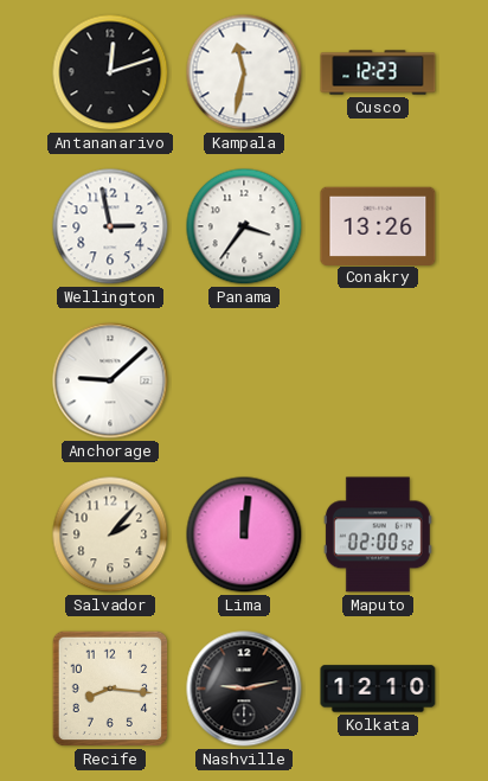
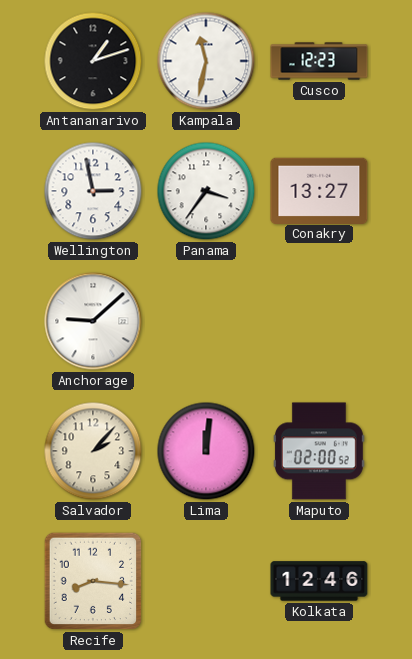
Antananarivo: 12:12 -> 1:12 (93, 61)
Conakry: 13:26 -> 13:27 (319, 190)
Nashville: 9:13 -> none (244, 689)
Kolkata: 12:10 -> 12:46 (319, 581)
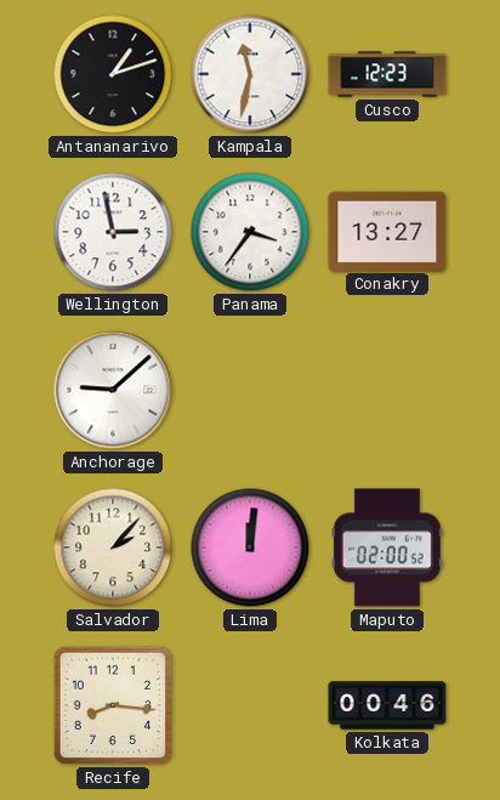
Kolkata: 12:46 -> 00:46 (387, 705)
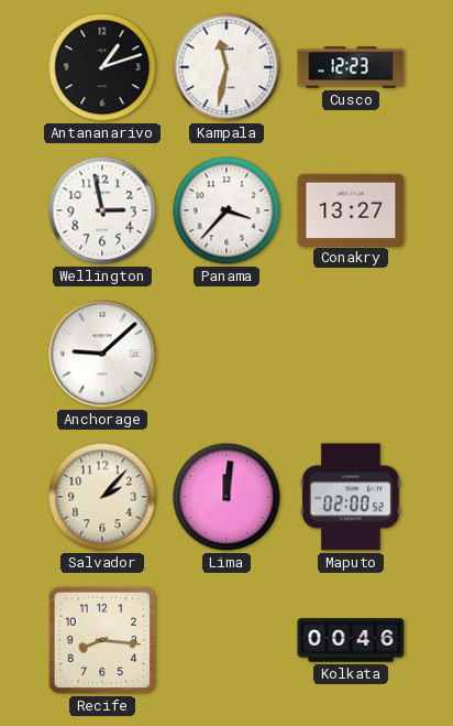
Panama: 3:36 -> 3:37 (226, 210)
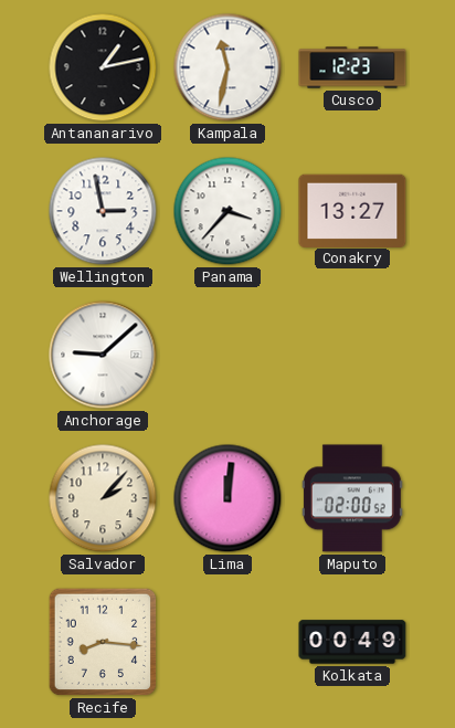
Antananarivo: 1:12 -> 1:13 (103, 67)
Kolkata: 00:46 -> 00:49 (352, 642)
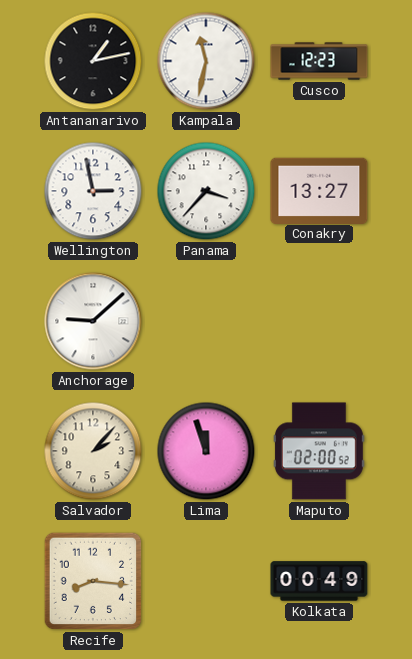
Lima: 12:01 -> 11:57 (206, 451)
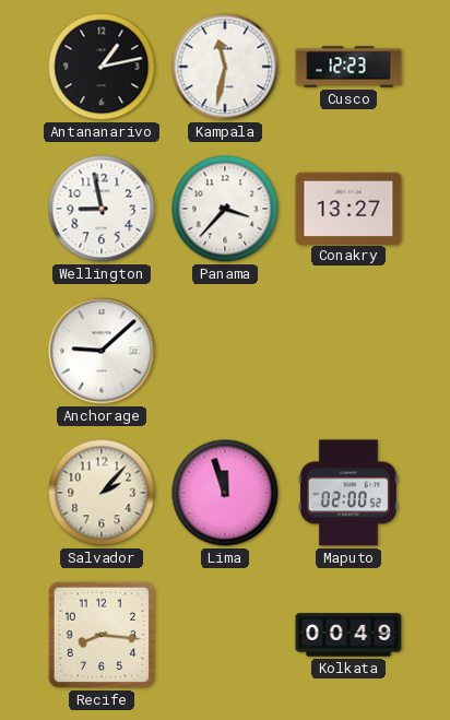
Wellington: 2:58 -> 8:58 (102, 209)
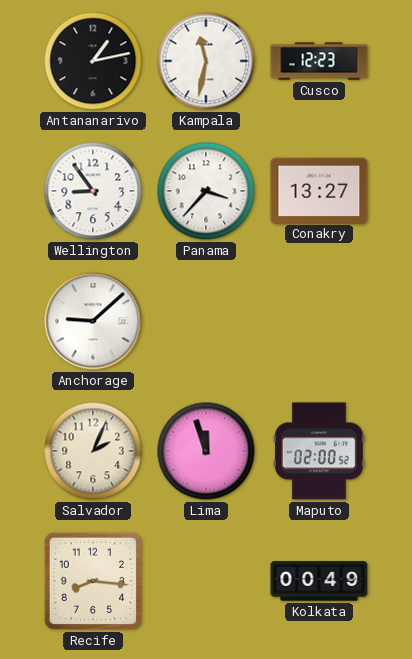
Wellington: 8:58 -> 8:54 (93, 191)
Salvador: 2:07 -> 2:04 (93, 451)
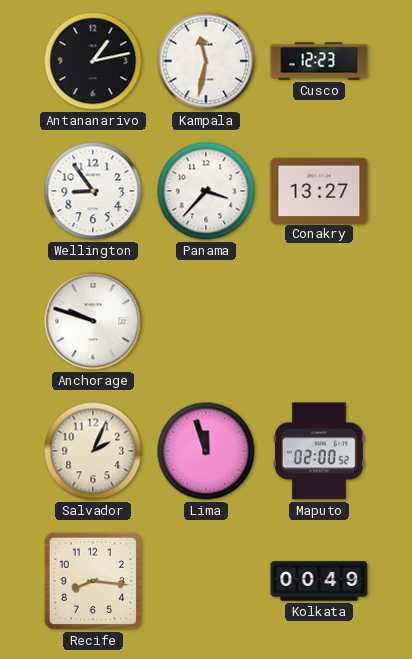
Anchorage: 9:08 -> 9:48 (93, 321)
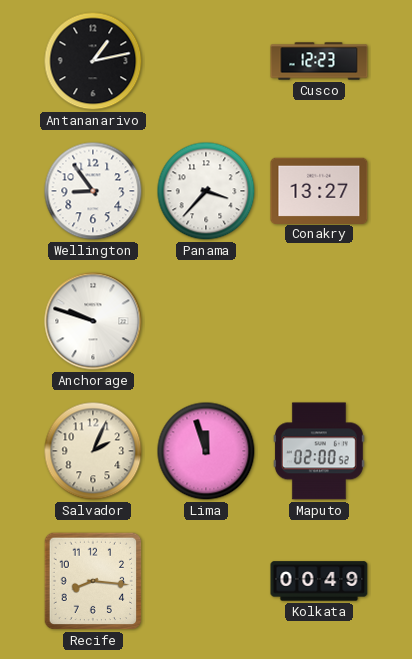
Kampala: 11:32 -> none (206, 61)
